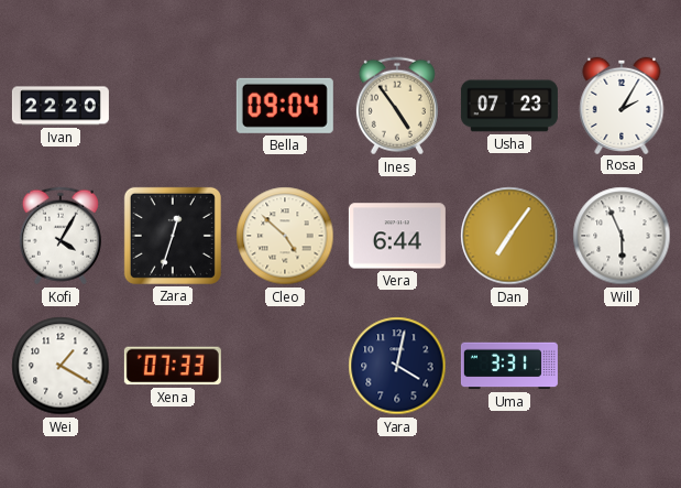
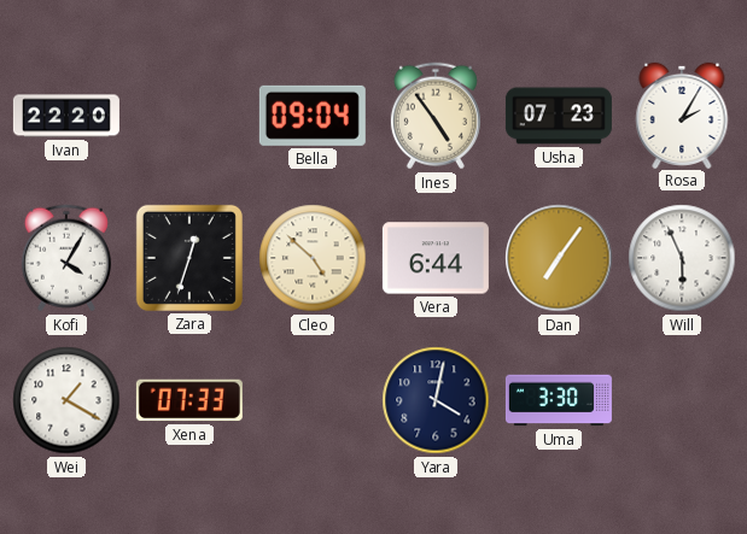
Uma: 3:31 -> 3:30 (559, 400)
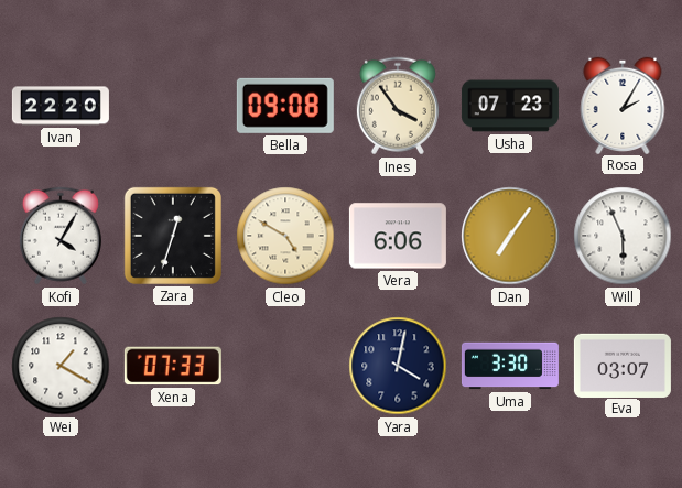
Bella: 09:04 -> 09:08 (285, 106)
Ines: 4:54 -> 3:54 (398, 106)
Cleo: 4:52 -> 4:50 (285, 236)
Vera: 6:44 -> 6:06 (398, 236)
Eva: none -> 03:07 (623, 365)
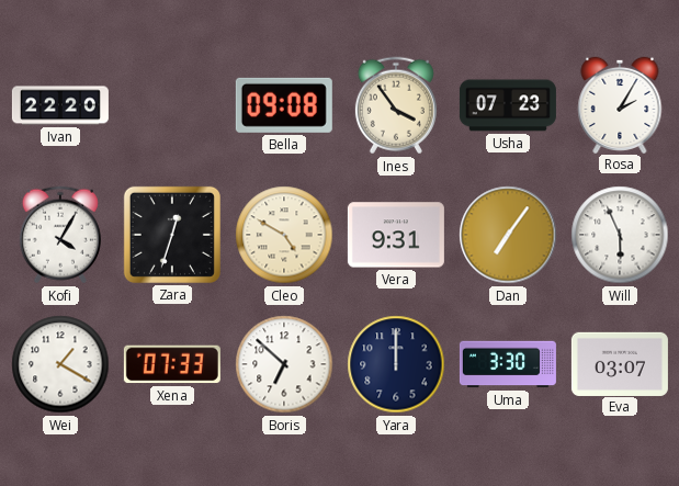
Vera: 6:06 -> 9:31 (396, 235)
Boris: none -> 6:52 (284, 364)
Yara: 4:02 -> 12:00 (396, 364)
